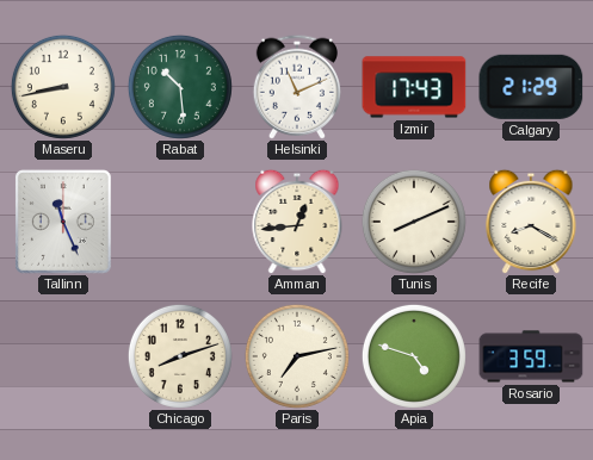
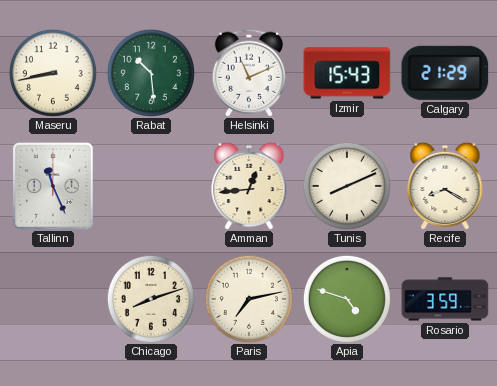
Izmir: 17:43 -> 15:43 (347, 73)
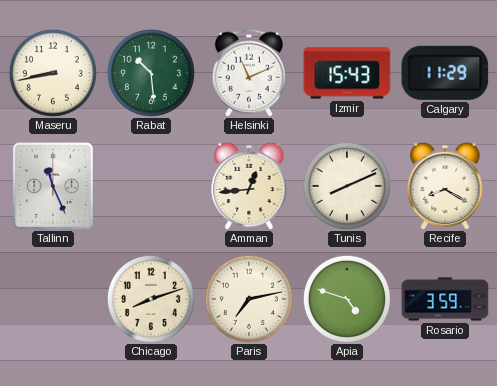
Calgary: 21:29 -> 11:29 (445, 73)
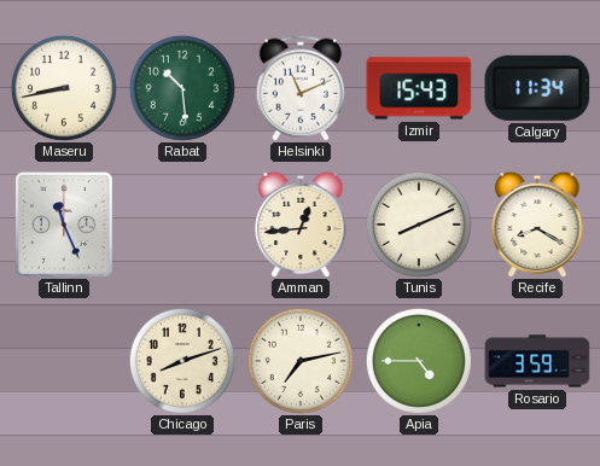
Calgary: 11:29 -> 11:34 (537, 88)
Apia: 4:48 -> 4:45 (419, 361)
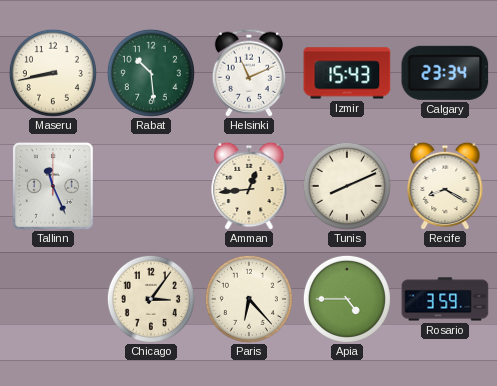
Calgary: 11:34 -> 23:34 (445, 73)
Chicago: 8:12 -> 3:06 (151, 299)
Paris: 7:13 -> 6:23 (249, 299)
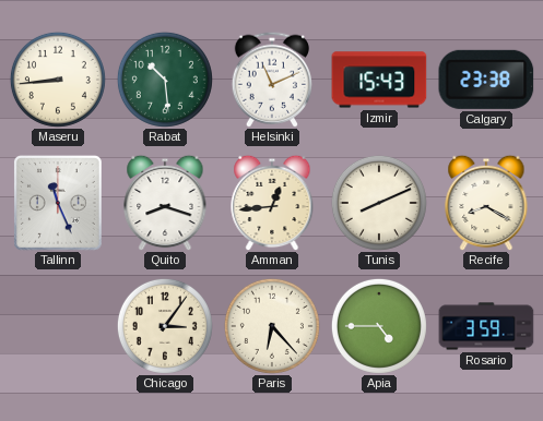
Maseru: 8:43 -> 8:44 (58, 80)
Calgary: 23:34 -> 23:38 (486, 80)
Quito: none -> 8:18 (165, 203)
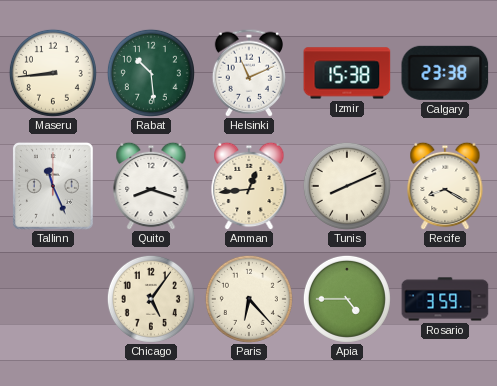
Izmir: 15:43 -> 15:38 (347, 73)
Chicago: 3:06 -> 5:06 (151, 299)
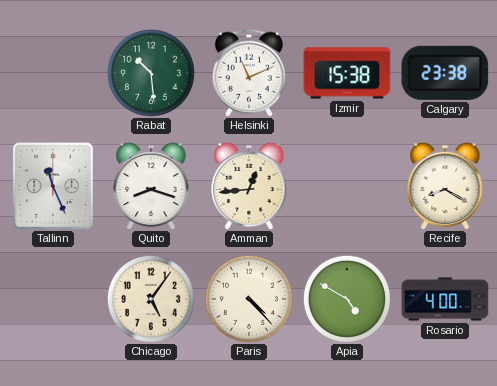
Maseru: 8:44 -> none (53, 73)
Tunis: 8:11 -> none (347, 186)
Paris: 6:23 -> 4:23 (249, 299)
Apia: 4:45 -> 4:50 (347, 299)
Rosario: 3:59 -> 4:00 (445, 299)
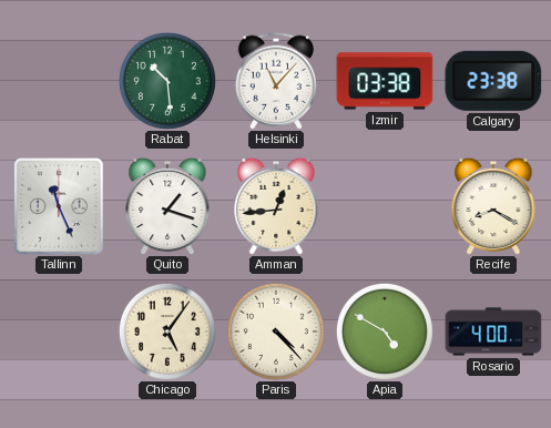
Helsinki: 11:11 -> 11:07 (275, 81)
Izmir: 15:38 -> 03:38 (385, 81)
Quito: 8:18 -> 1:18 (167, 206)
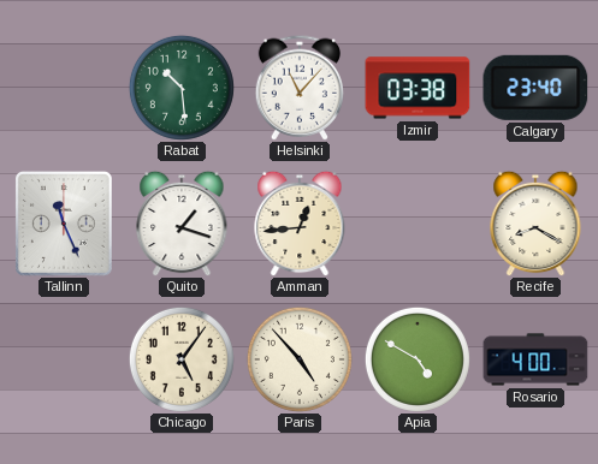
Calgary: 23:38 -> 23:40 (535, 88)
Paris: 4:23 -> 4:53 (300, 359)
